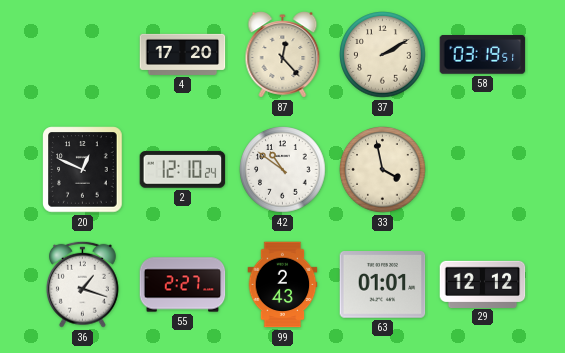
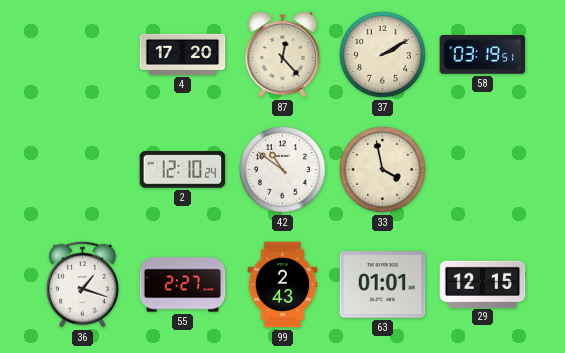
20: 12:49 -> none (83, 170)
29: 12:12 -> 12:15 (483, 284)
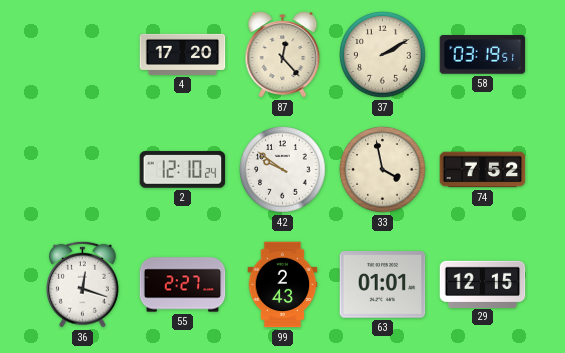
42: 10:51 -> 9:51 (283, 170)
74: none -> 7:52 (483, 170)
36: 1:18 -> 12:18 (82, 284)
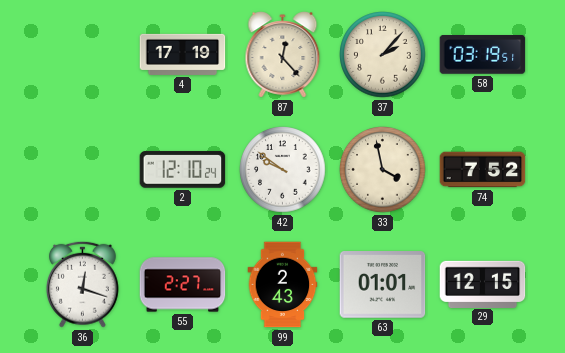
4: 17:20 -> 17:19 (183, 54)
37: 2:10 -> 2:07 (383, 55)
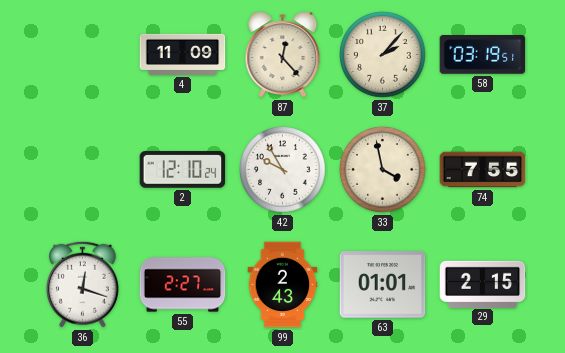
4: 17:19 -> 11:09 (183, 54)
42: 9:51 -> 9:55 (283, 170)
74: 7:52 -> 7:55 (483, 170)
29: 12:15 -> 2:15 (483, 284)
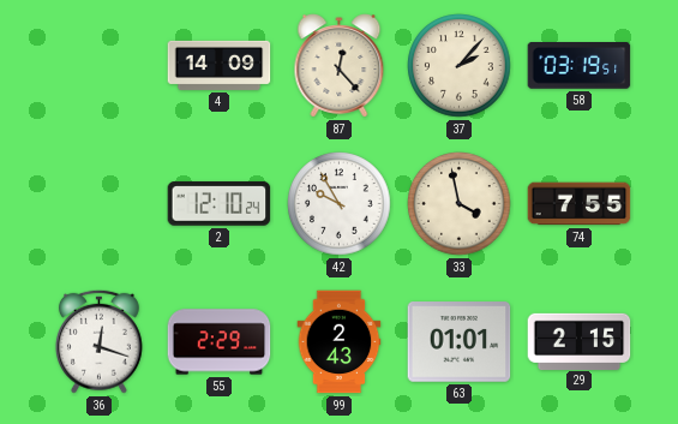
4: 11:09 -> 14:09 (220, 65)
55: 2:27 -> 2:29 (220, 342)
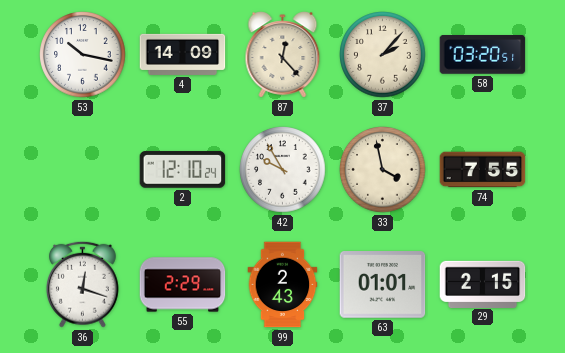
53: none -> 10:17 (83, 55)
58: 03:19 -> 03:20 (483, 55)
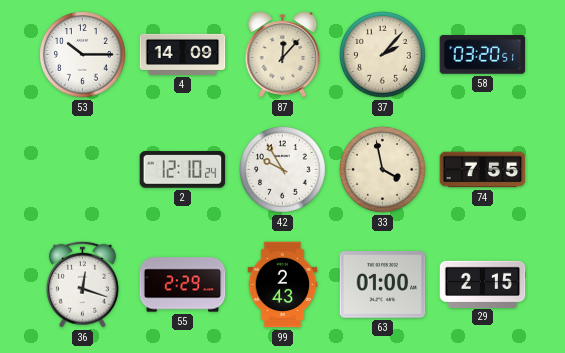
53: 10:17 -> 10:15 (83, 55)
87: 12:23 -> 12:07 (283, 55)
63: 01:01 -> 01:00 (383, 285)
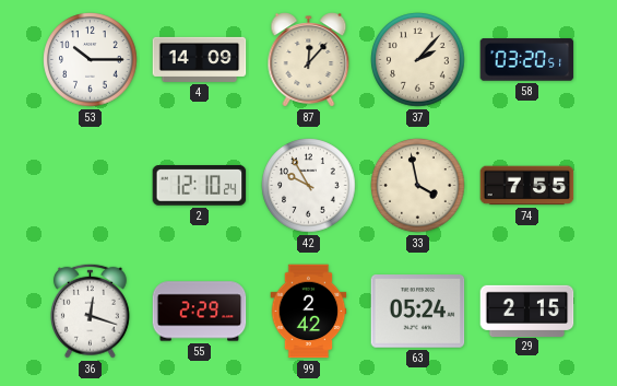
99: 2:43 -> 2:42 (309, 312)
63: 01:00 -> 05:24 (418, 312)
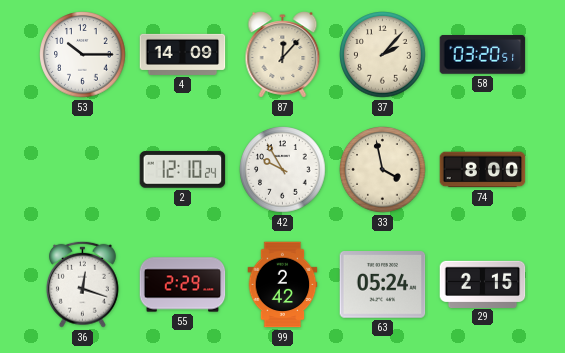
74: 7:55 -> 8:00 (483, 170)
